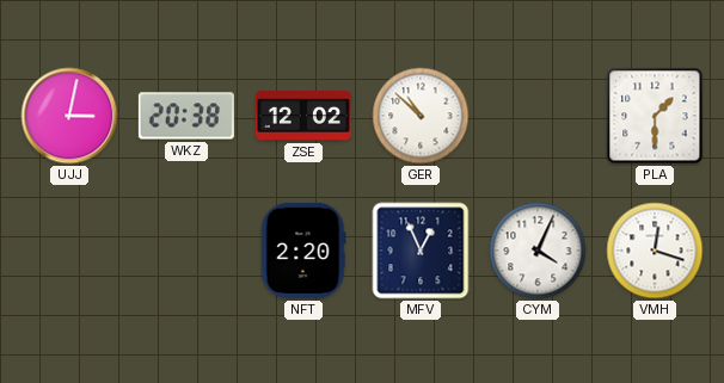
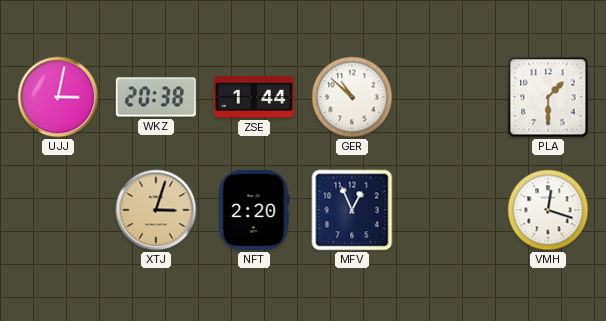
ZSE: 12:02 -> 1:44 (254, 97)
XTJ: none -> 3:03 (156, 210)
CYM: 4:04 -> none (538, 251)
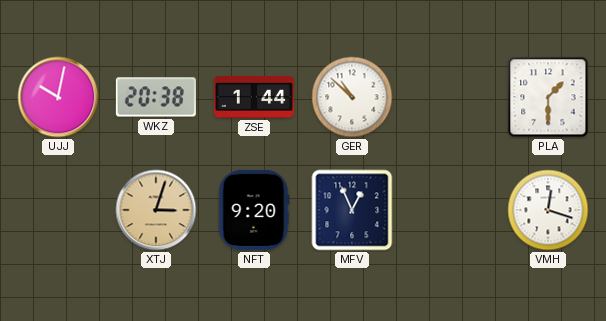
UJJ: 3:02 -> 10:02 (58, 97)
NFT: 2:20 -> 9:20 (254, 210)
